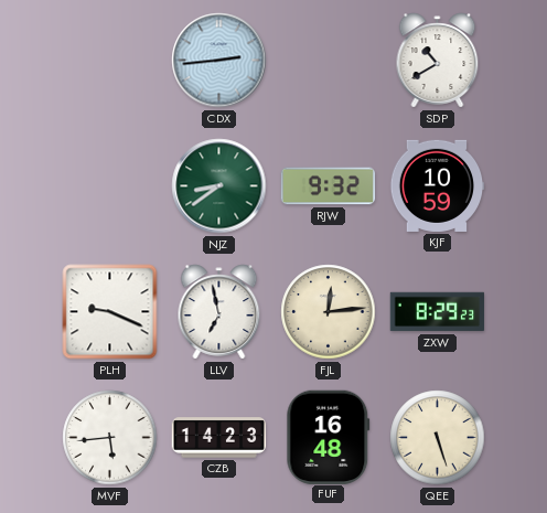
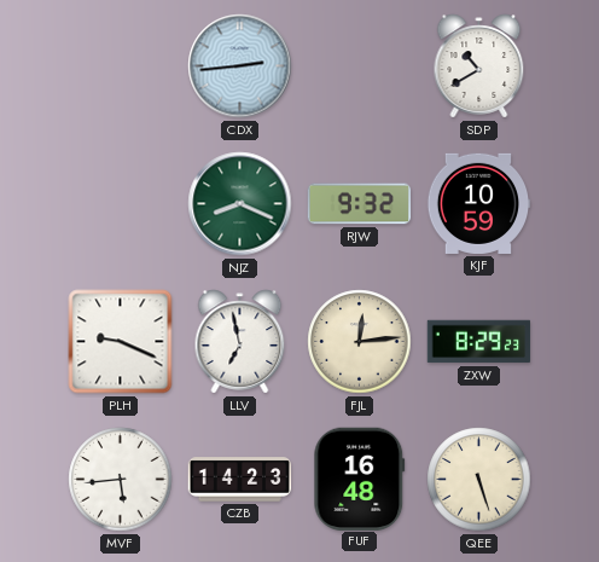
NJZ: 8:39 -> 8:19 (240, 204)
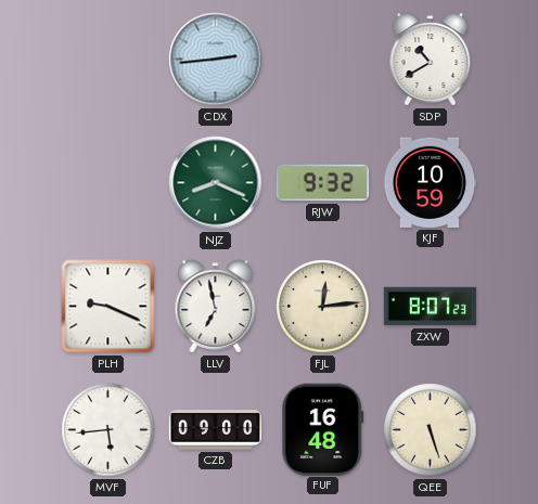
ZXW: 8:29 -> 8:07 (431, 307)
CZB: 14:23 -> 09:00 (216, 430)
